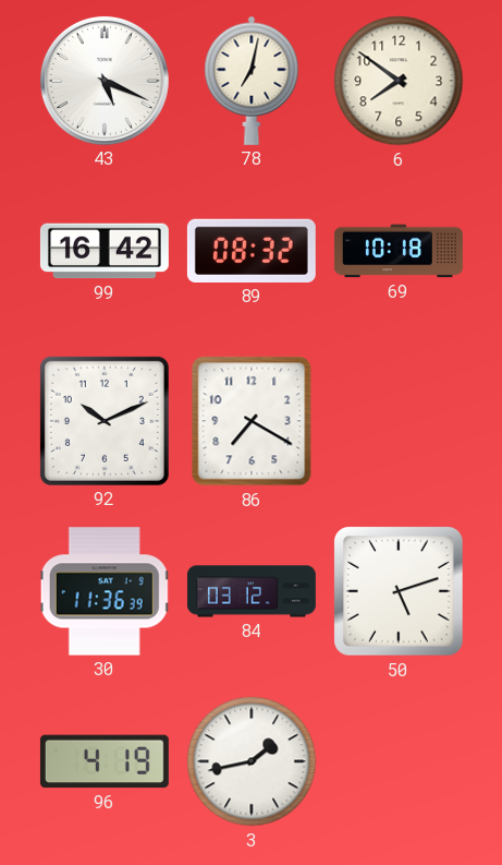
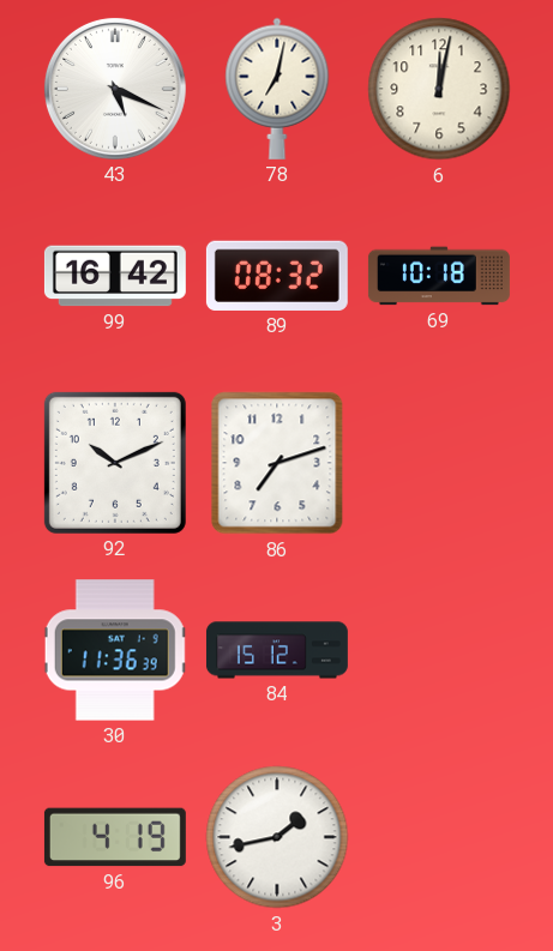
6: 7:51 -> 12:02 (439, 89)
86: 7:20 -> 7:12 (277, 463)
84: 03:12 -> 15:12 (277, 650)
50: 5:12 -> none (399, 591)
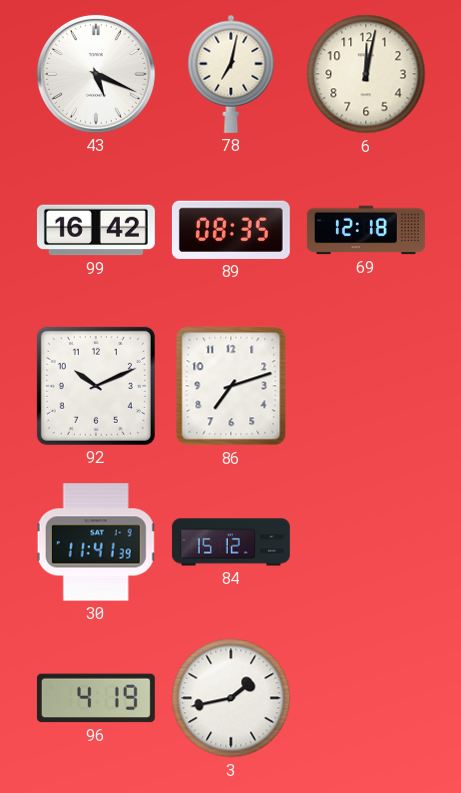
89: 08:32 -> 08:35 (231, 230)
69: 10:18 -> 12:18 (366, 230)
30: 11:36 -> 11:41 (96, 542)
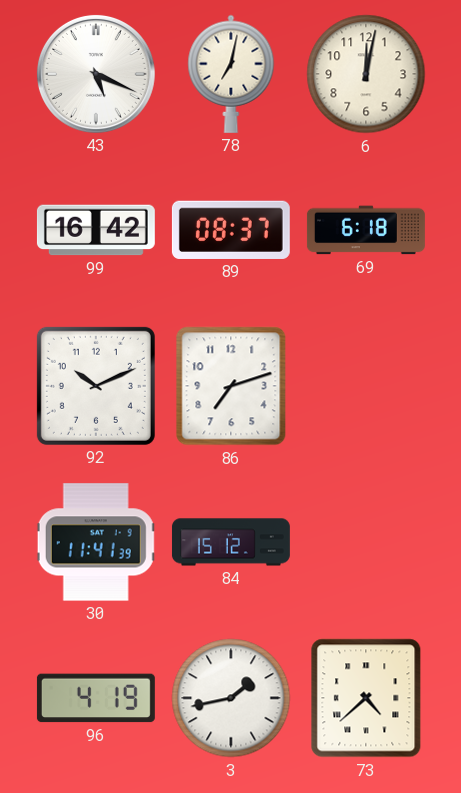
89: 08:35 -> 08:37 (231, 230)
69: 12:18 -> 6:18 (366, 230)
73: none -> 4:38 (366, 698)
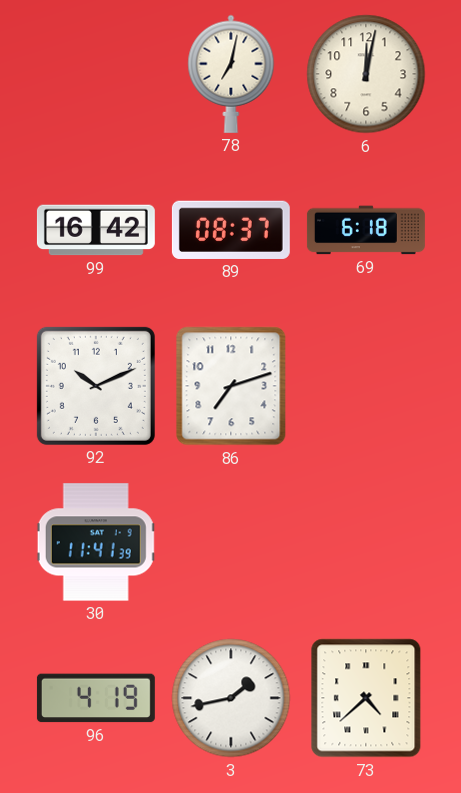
43: 5:19 -> none (96, 74)
84: 15:12 -> none (231, 542)
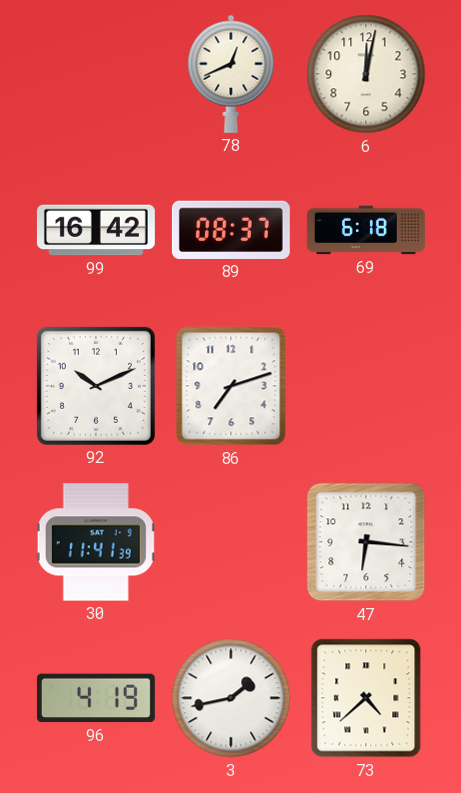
78: 7:02 -> 12:41 (231, 74)
47: none -> 6:16 (366, 542)
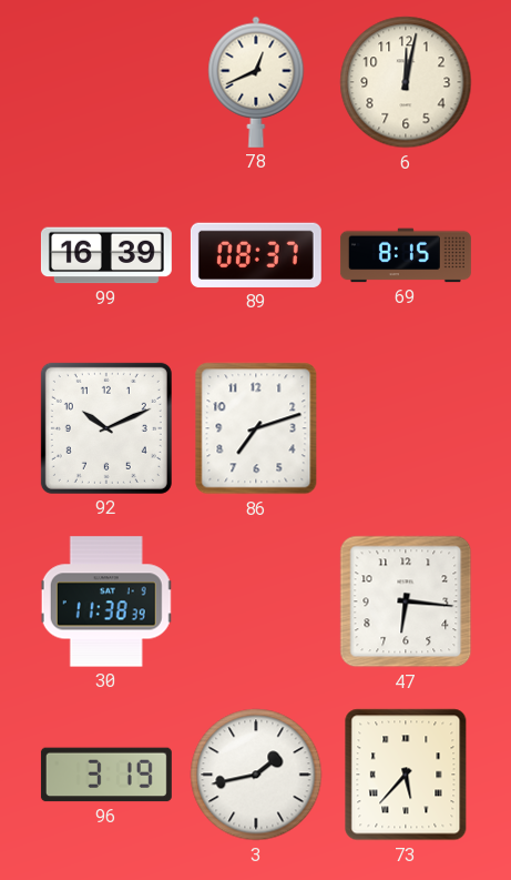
99: 16:42 -> 16:39 (106, 255)
69: 6:18 -> 8:15 (406, 255)
30: 11:41 -> 11:38 (106, 601)
96: 4:19 -> 3:19 (106, 775)
73: 4:38 -> 5:37 (406, 775)
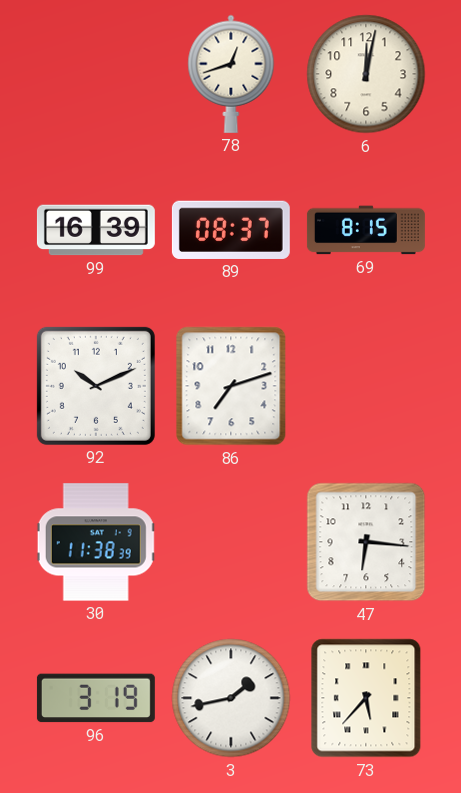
78: 12:41 -> 12:42 (231, 74)
